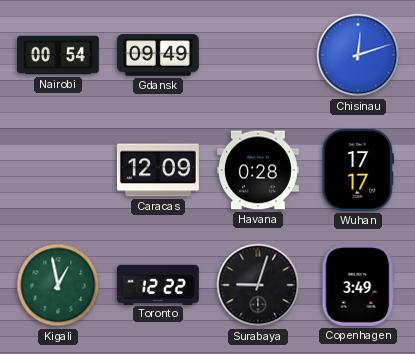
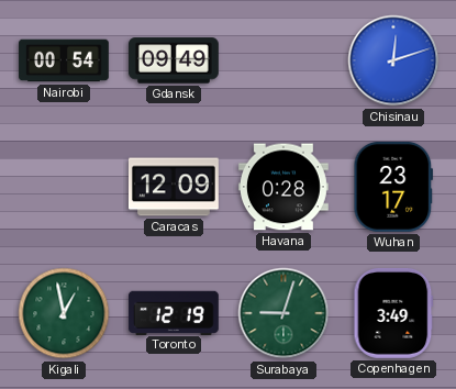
Wuhan: 17:17 -> 23:17 (393, 187)
Toronto: 12:22 -> 12:19 (174, 312)
Surabaya dial: black -> green (283, 313)
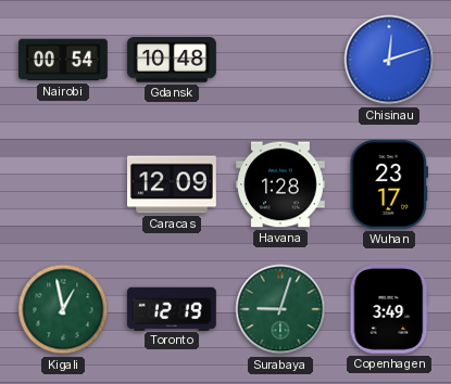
Gdansk: 09:49 -> 10:48 (172, 60)
Havana: 0:28 -> 1:28 (280, 184)
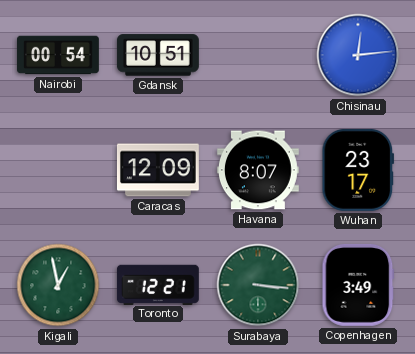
Gdansk: 10:48 -> 10:51 (158, 55)
Chisinau: 12:12 -> 12:14 (358, 55)
Havana: 1:28 -> 8:07 (258, 170)
Toronto: 12:19 -> 12:21 (158, 284)
Surabaya: 9:03 -> 3:16 (258, 285)
